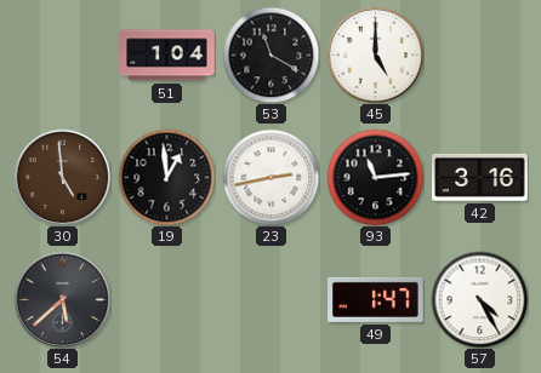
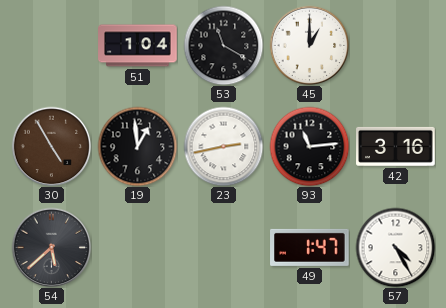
45: 5:00 -> 1:00 (309, 45)
30: 4:59 -> 4:55 (51, 146)
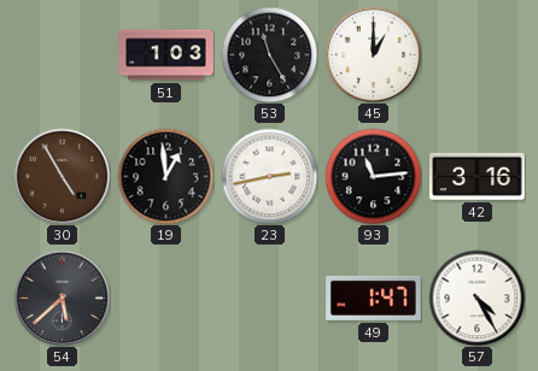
51: 1:04 -> 1:03 (166, 55)
53: 11:20 -> 11:25 (269, 54)
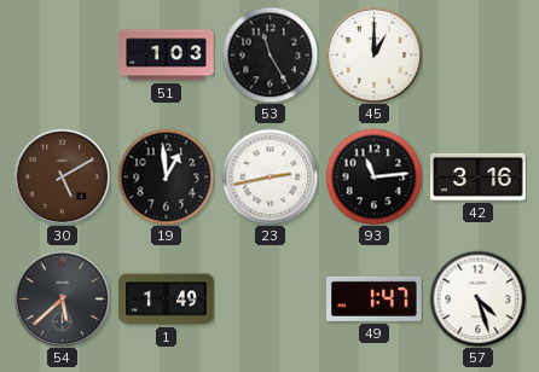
30: 4:55 -> 5:10 (62, 176)
1: none -> 1:49 (167, 300)
57: 4:25 -> 4:27 (477, 298)
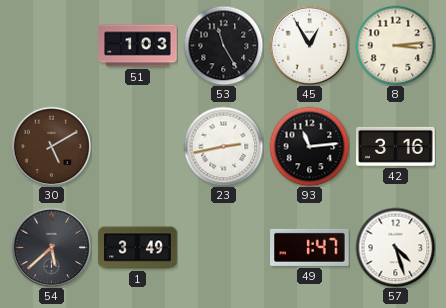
45: 1:00 -> 12:55 (309, 45)
8: none -> 3:14 (395, 45)
19: 12:59 -> none (166, 176)
1: 1:49 -> 3:49 (138, 248)
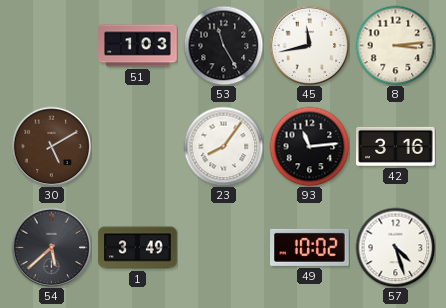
45: 12:55 -> 11:43 (309, 45)
23: 2:43 -> 8:06 (223, 146)
49: 1:47 -> 10:02 (310, 247)
